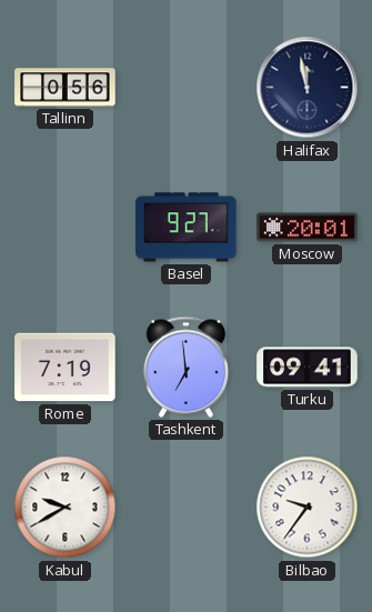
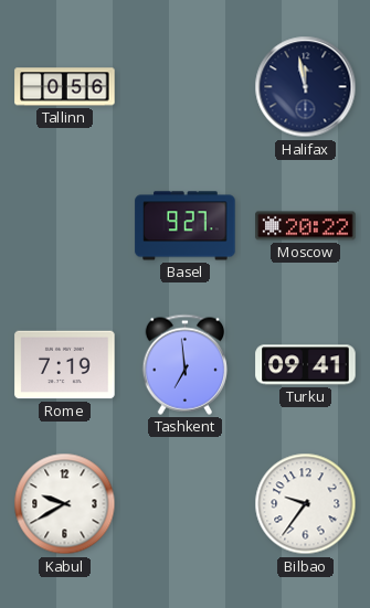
Moscow: 20:01 -> 20:22 (306, 226)
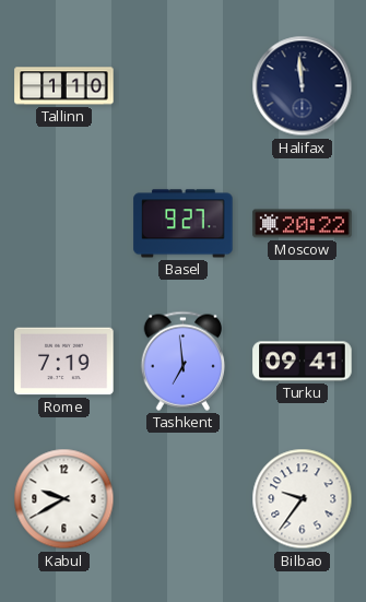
Tallinn: 0:56 -> 1:10 (64, 86)
Halifax: 11:58 -> 11:59 (303, 86)
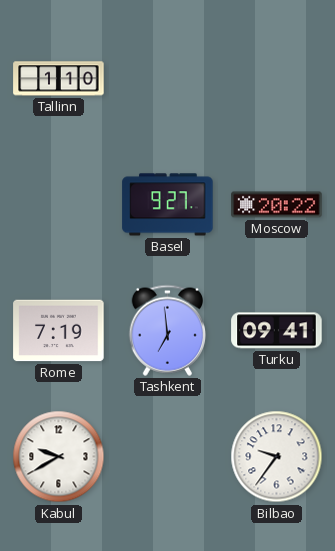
Halifax: 11:59 -> none (303, 86)
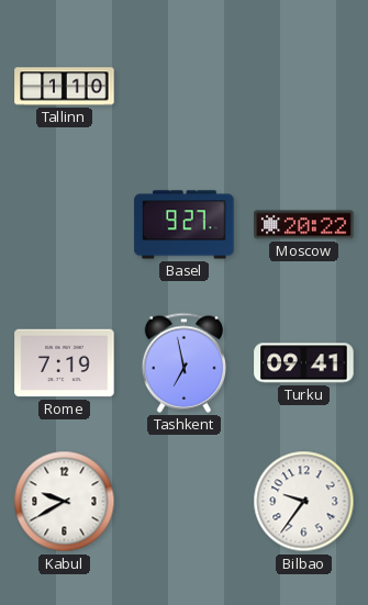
Tashkent: 6:59 -> 6:58 (185, 362)
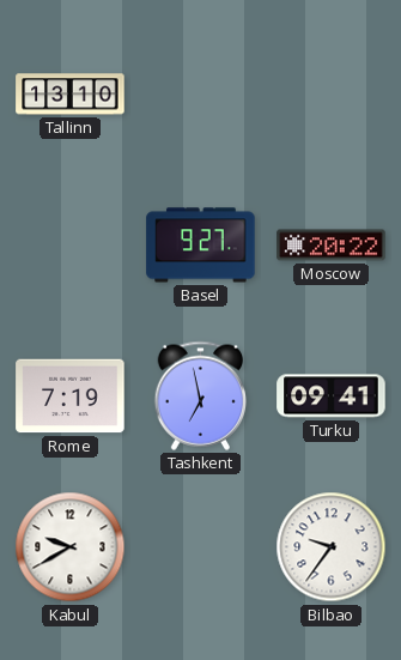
Tallinn: 1:10 -> 13:10 (71, 95)
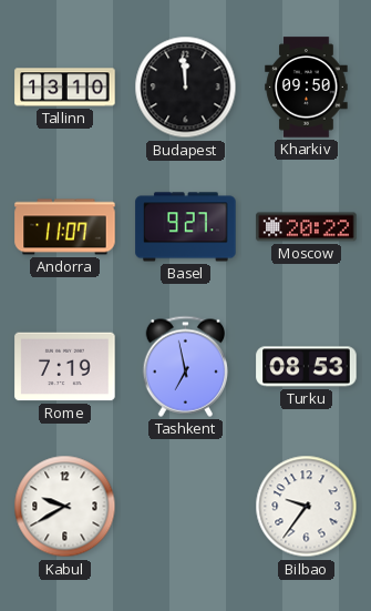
Budapest: none -> 11:59 (186, 88)
Kharkiv: none -> 09:50 (307, 88)
Andorra: none -> 11:07 (65, 227)
Turku: 09:41 -> 08:53 (307, 367)
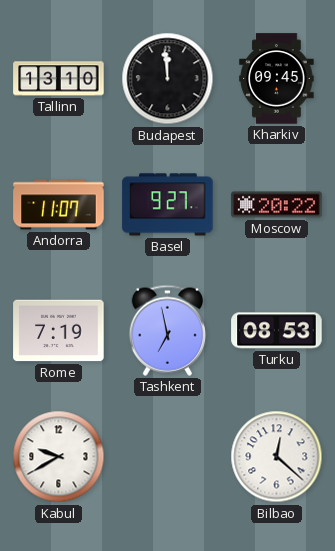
Kharkiv: 09:50 -> 09:45 (277, 79)
Bilbao: 9:36 -> 12:22 (277, 457)
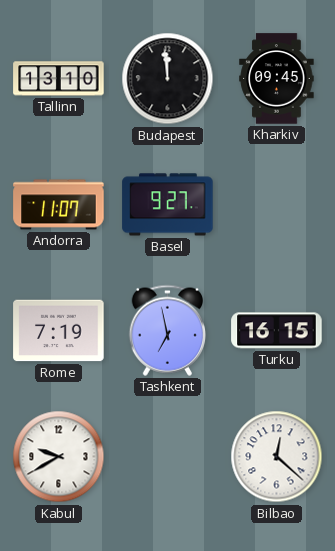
Moscow: 20:22 -> none (277, 205)
Turku: 08:53 -> 16:15 (277, 331)
